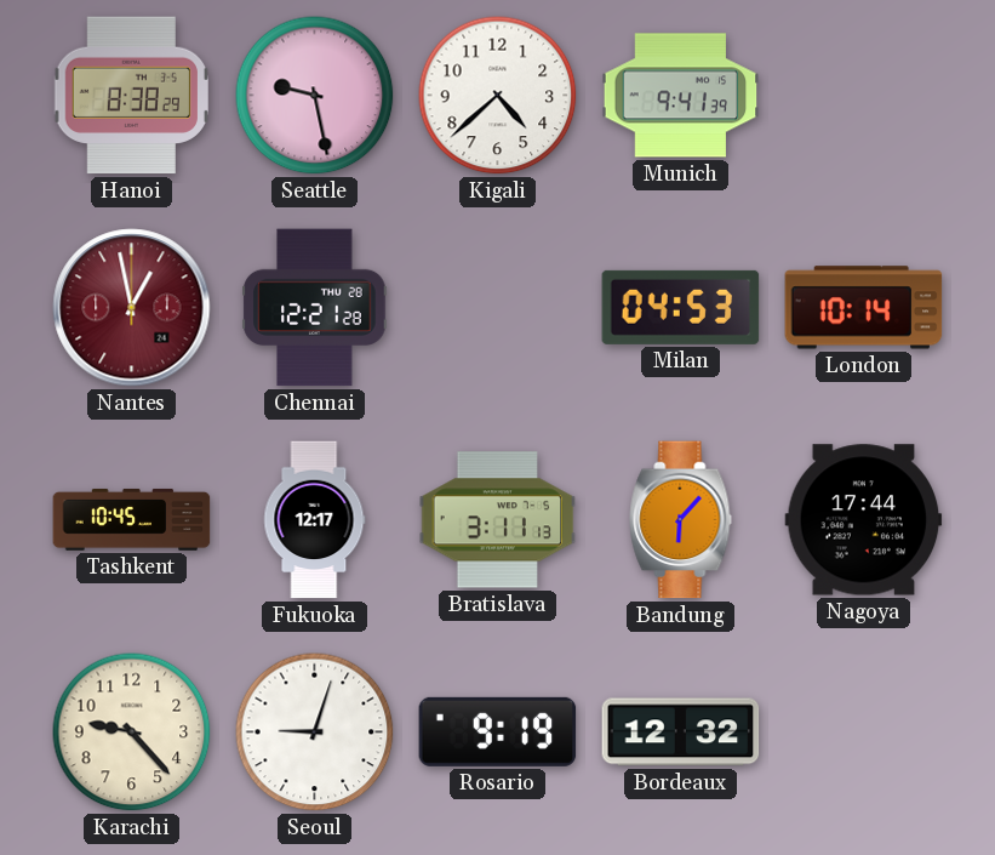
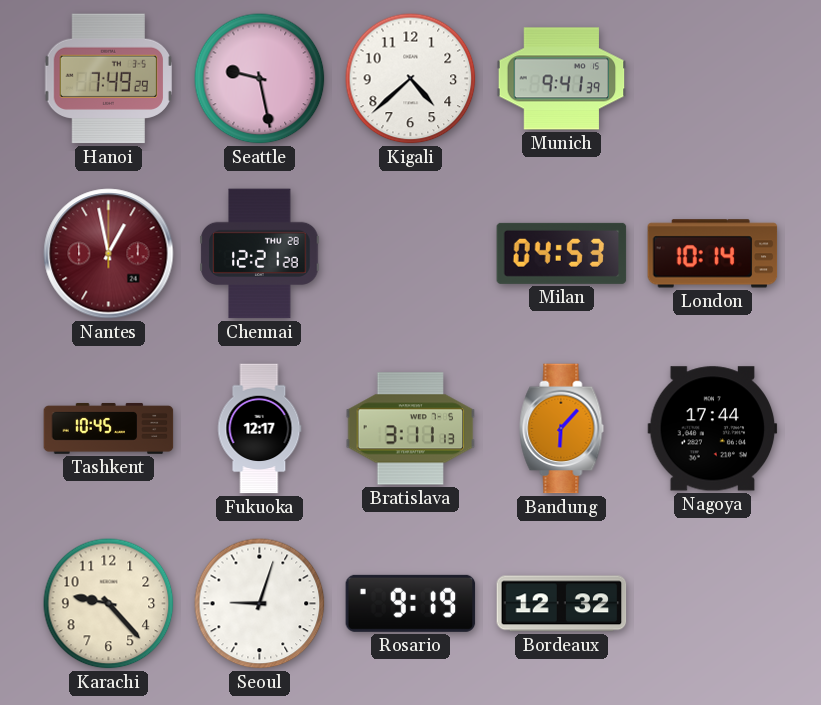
Hanoi: 8:38 -> 7:49 (108, 79)
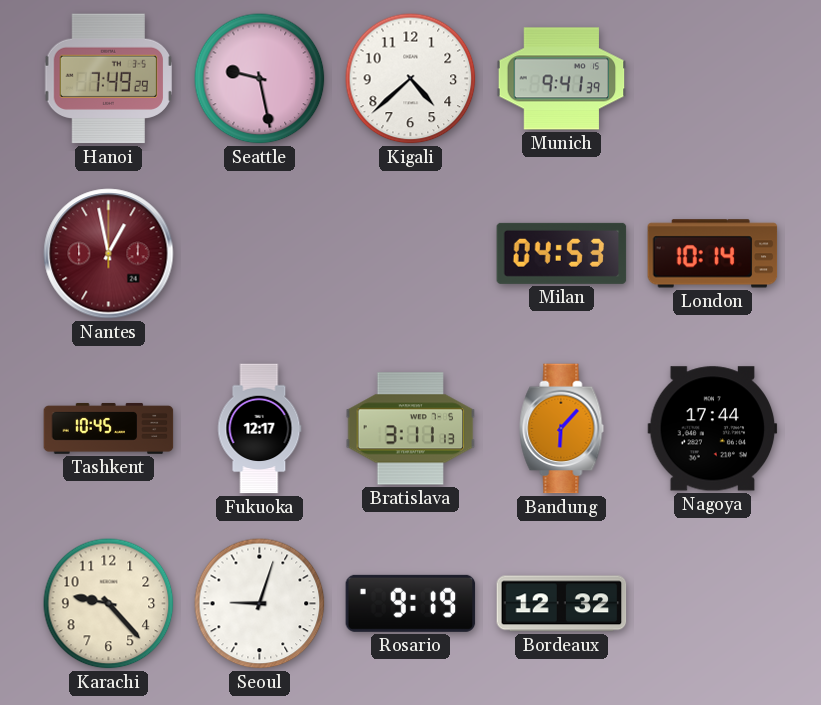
Chennai: 12:21 -> none (260, 254)
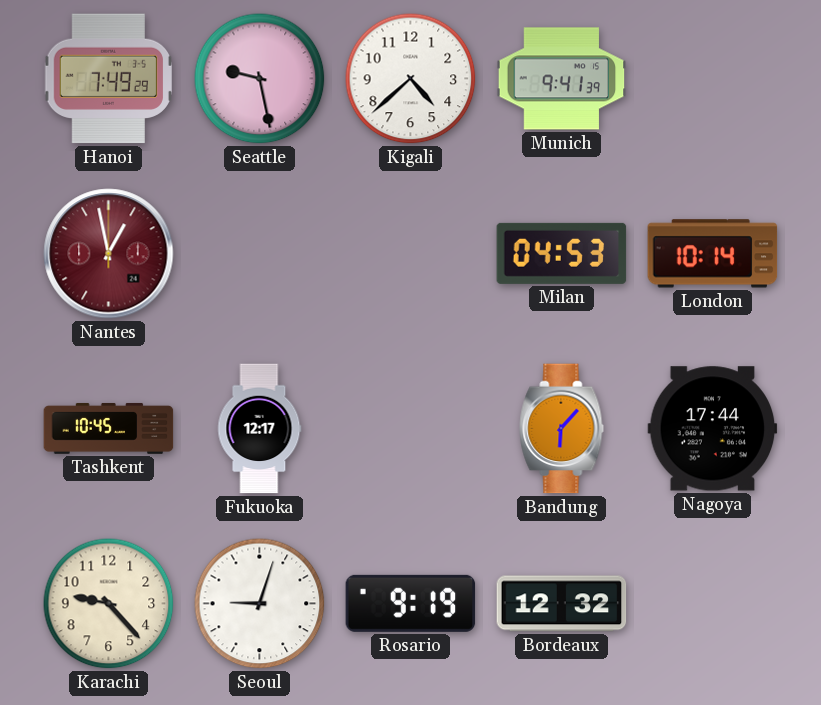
Bratislava: 3:11 -> none (411, 429)
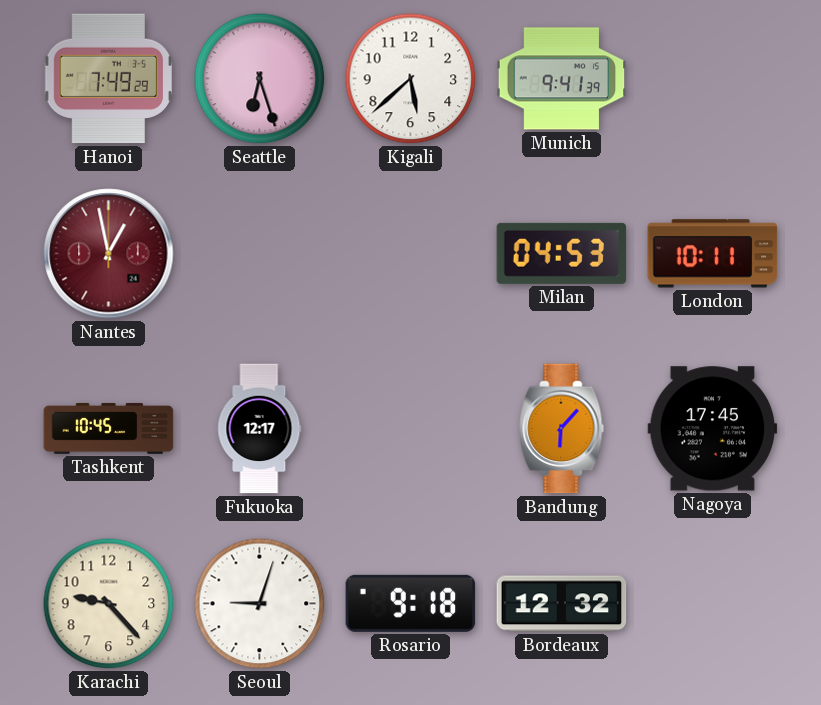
Seattle: 9:28 -> 6:27 (260, 79)
Kigali: 4:38 -> 5:38 (411, 79)
London: 10:14 -> 10:11 (713, 254)
Nagoya: 17:44 -> 17:45 (713, 429)
Rosario: 9:19 -> 9:18 (411, 603)
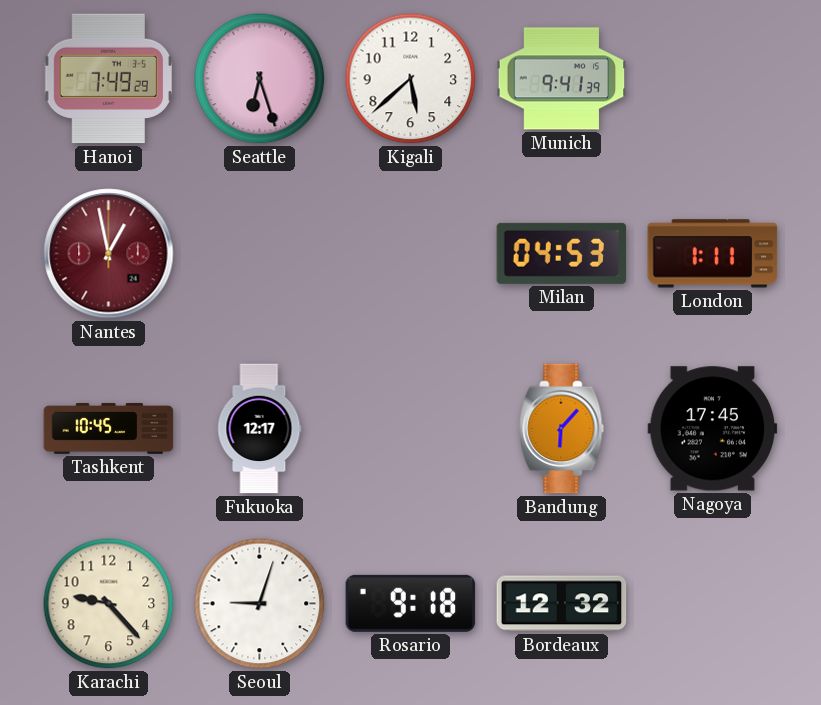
London: 10:11 -> 1:11 (713, 254)
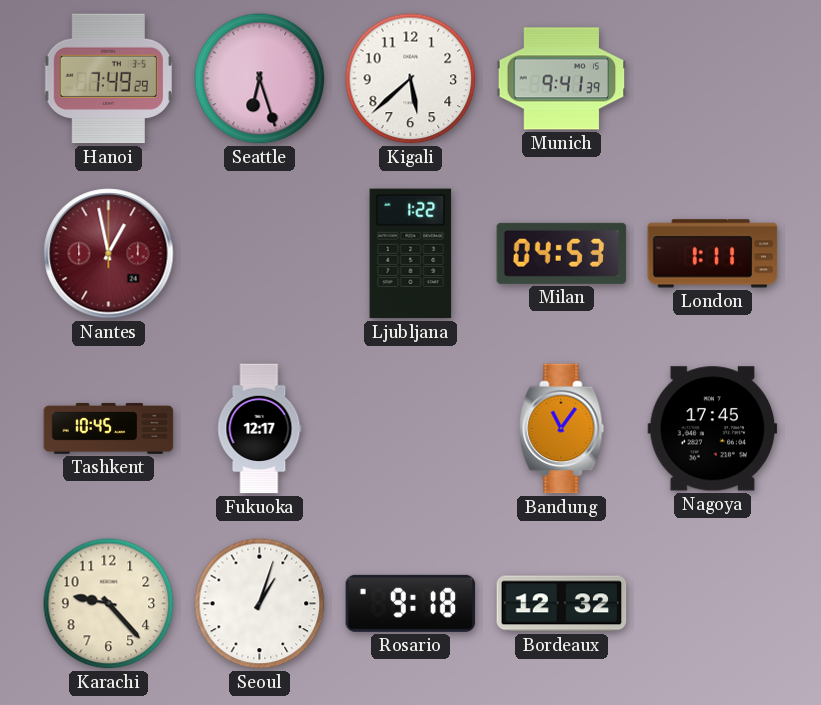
Ljubljana: none -> 1:22 (411, 254)
Bandung: 6:07 -> 11:06 (562, 429)
Seoul: 9:03 -> 1:03 (260, 604)
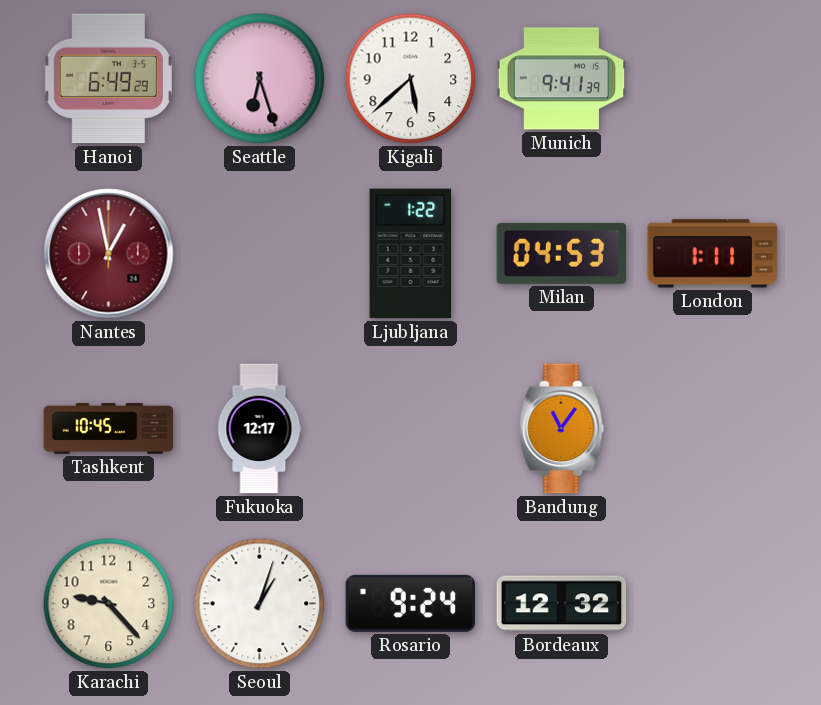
Hanoi: 7:49 -> 6:49 (108, 79)
Nagoya: 17:45 -> none (713, 429)
Rosario: 9:18 -> 9:24 (411, 603)
